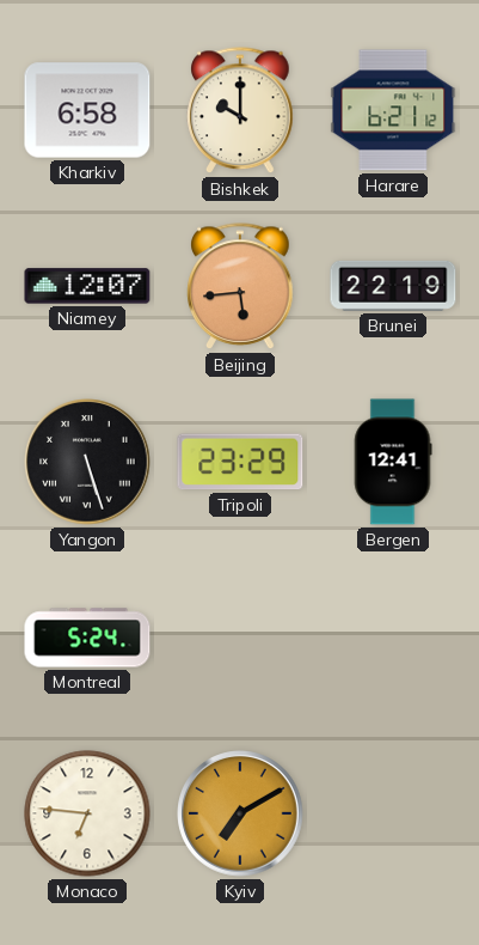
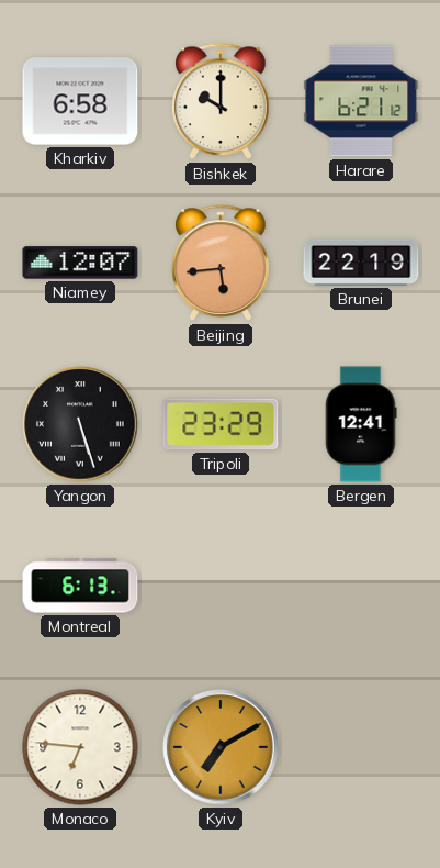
Montreal: 5:24 -> 6:13 (80, 586)
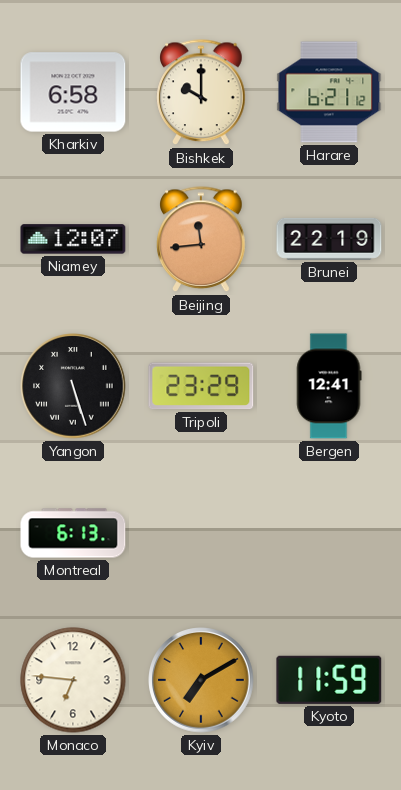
Beijing: 5:44 -> 11:44 (201, 240)
Kyoto: none -> 11:59 (329, 680)
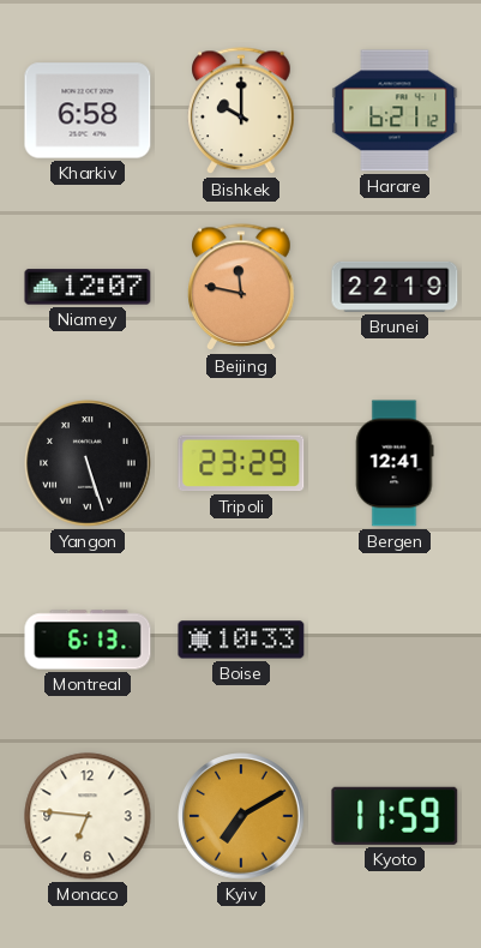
Beijing: 11:44 -> 11:47 (241, 288)
Boise: none -> 10:33 (241, 640)
